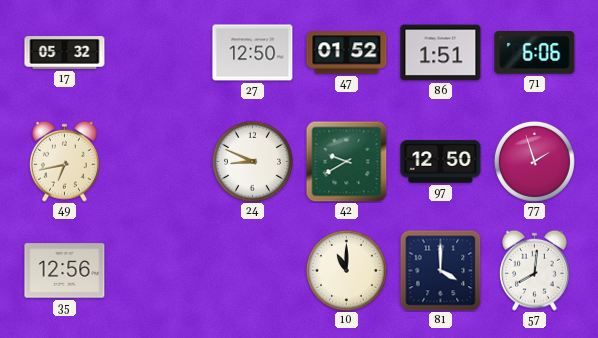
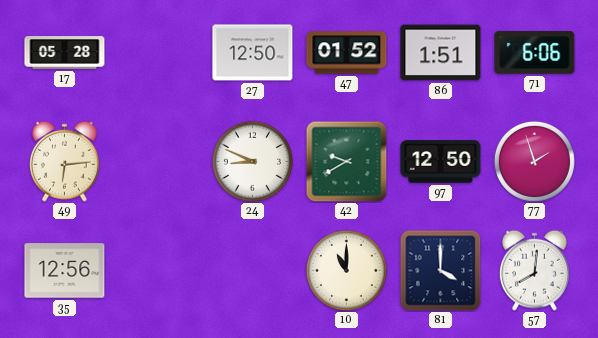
17: 05:32 -> 05:28 (65, 53)
49: 6:43 -> 6:14 (65, 161)
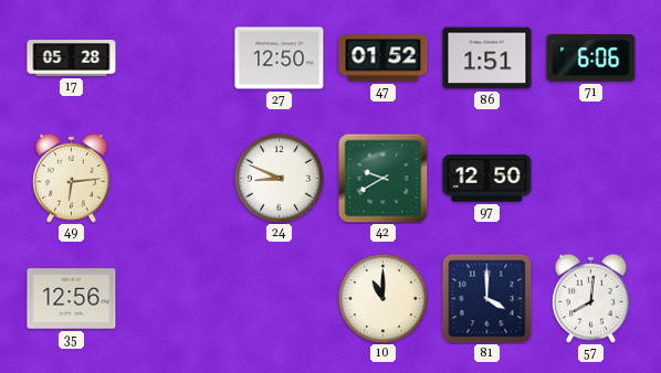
77: 1:57 -> none (534, 161)
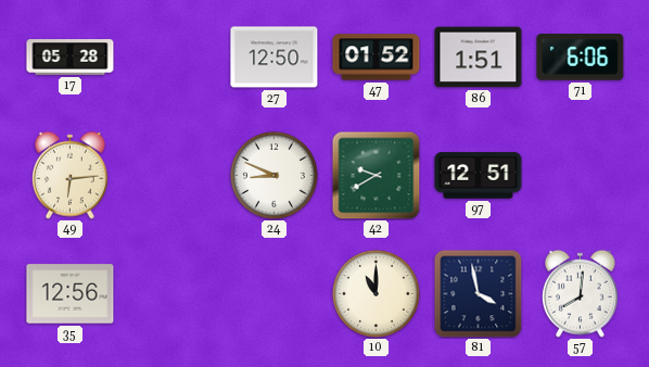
97: 12:50 -> 12:51 (479, 176)
81: 4:00 -> 3:58 (478, 293)
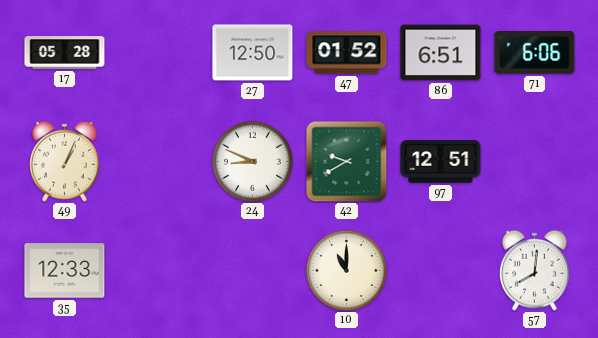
86: 1:51 -> 6:51 (441, 53)
49: 6:14 -> 1:04 (65, 161)
35: 12:56 -> 12:33 (65, 271)
81: 3:58 -> none (478, 293)
